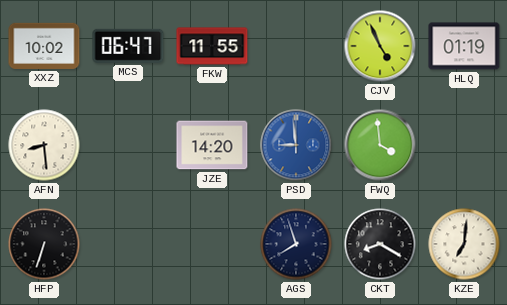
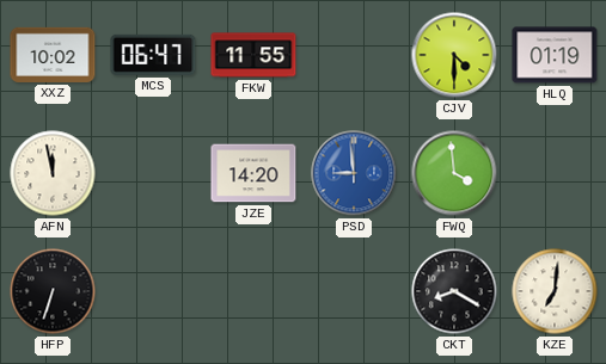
CJV: 4:56 -> 4:30 (454, 55)
AFN: 8:29 -> 11:58 (53, 173)
AGS: 7:57 -> none (296, 244)
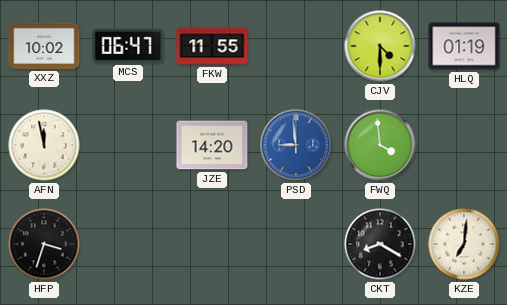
HFP: 6:33 -> 3:33 (44, 244)
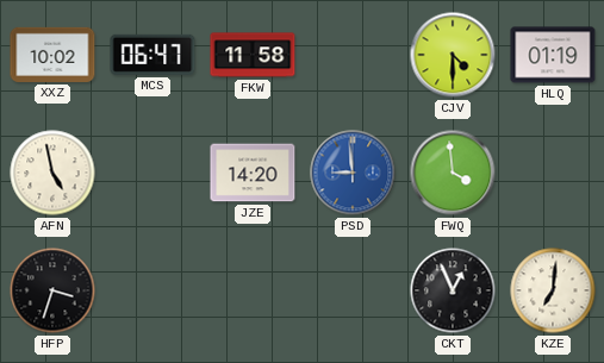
FKW: 11:55 -> 11:58 (253, 55)
AFN: 11:58 -> 4:58 (52, 173)
CKT: 8:20 -> 12:56 (453, 290)
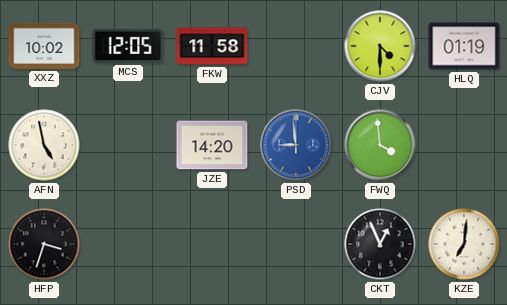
MCS: 06:47 -> 12:05 (128, 46)
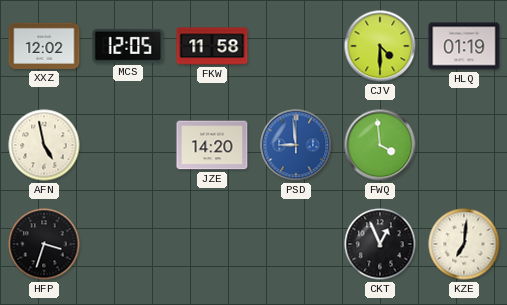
XXZ: 10:02 -> 12:02 (44, 46)
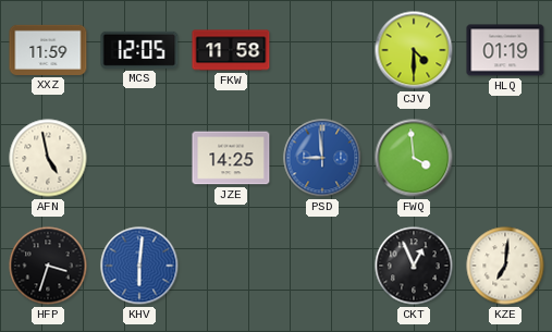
XXZ: 12:02 -> 11:59 (48, 50)
JZE: 14:20 -> 14:25 (231, 158)
KHV: none -> 6:01 (139, 266)
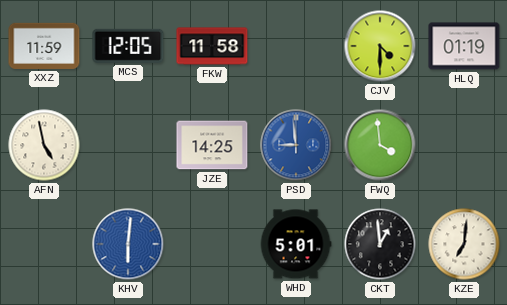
HFP: 3:33 -> none (48, 266)
WHD: none -> 5:01 (296, 244)
CKT: 12:56 -> 12:59 (380, 244)
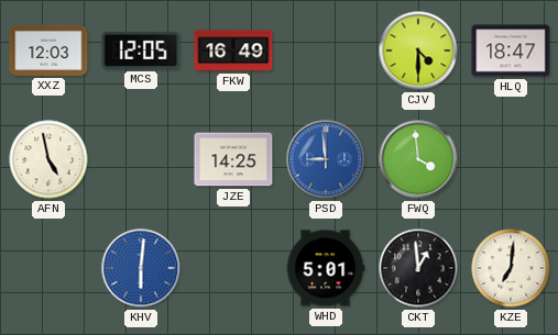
XXZ: 11:59 -> 12:03 (48, 51)
FKW: 11:58 -> 16:49 (233, 51)
HLQ: 01:19 -> 18:47 (511, 51)
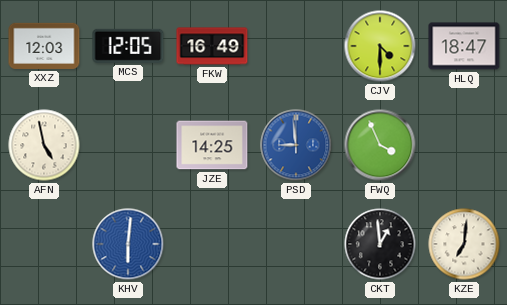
FWQ: 3:59 -> 3:56 (380, 145)
WHD: 5:01 -> none (326, 268)
